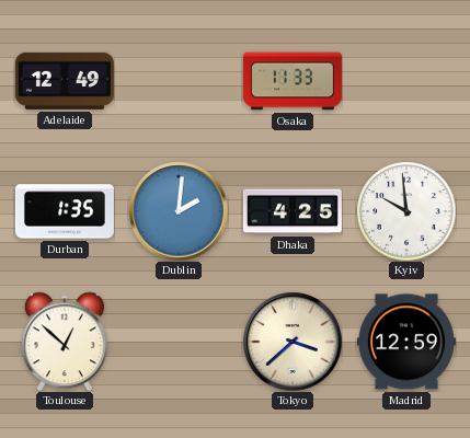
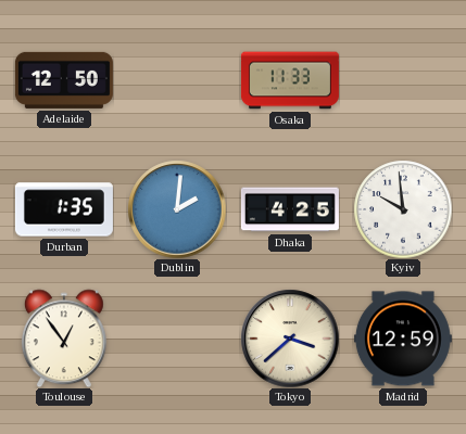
Adelaide: 12:49 -> 12:50 (64, 80)
Toulouse: 12:52 -> 12:54 (64, 339)
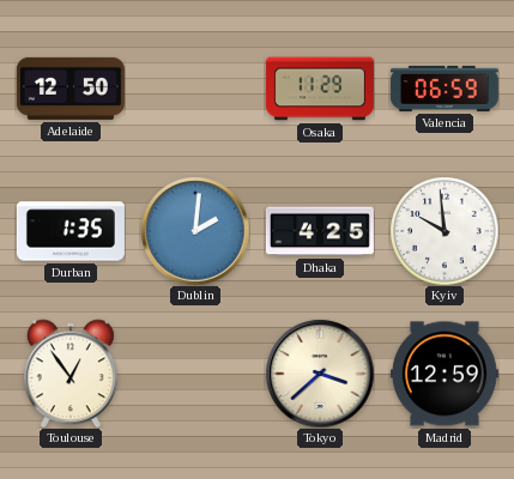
Osaka: 11:33 -> 11:29 (320, 89)
Valencia: none -> 06:59 (445, 89)
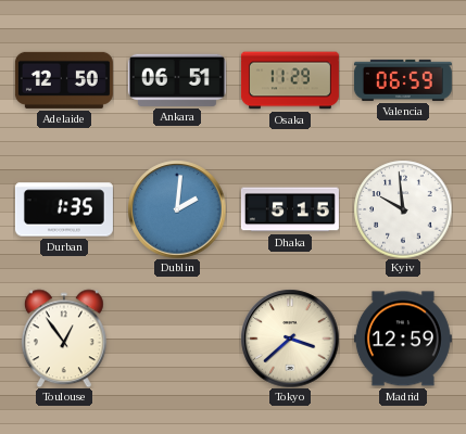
Ankara: none -> 06:51 (177, 80)
Dhaka: 4:25 -> 5:15 (290, 209)
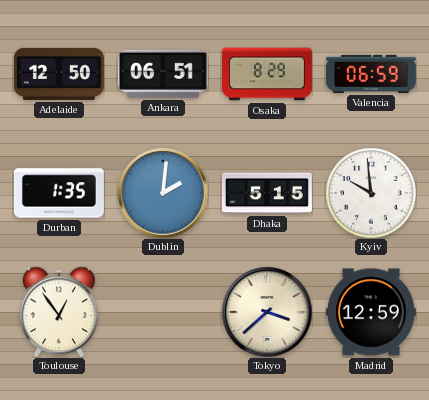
Osaka: 11:29 -> 8:29 (267, 74)
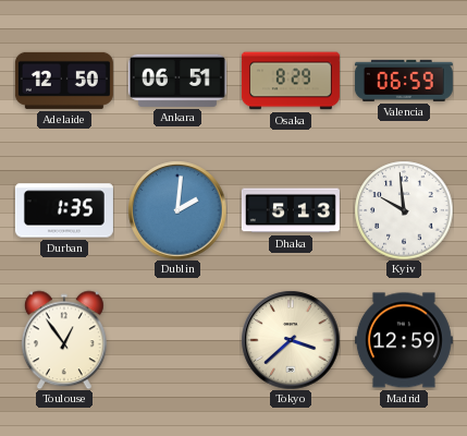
Dhaka: 5:15 -> 5:13 (291, 210)
